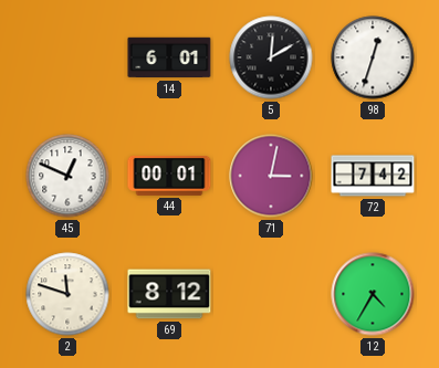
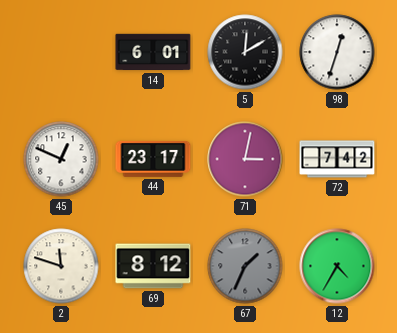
44: 00:01 -> 23:17 (153, 159)
67: none -> 1:34 (245, 266)
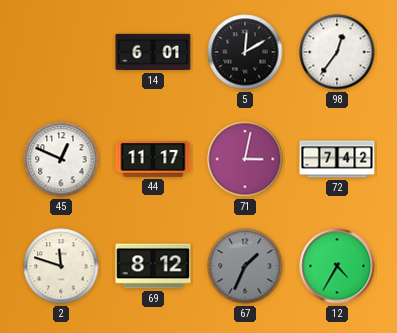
98: 12:33 -> 12:36 (337, 52)
44: 23:17 -> 11:17 (153, 159)
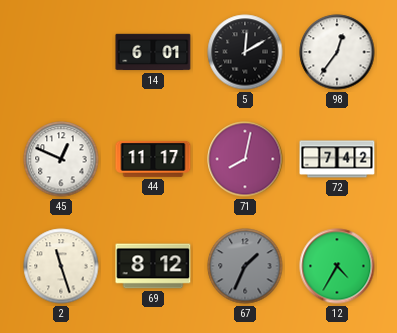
71: 3:02 -> 8:02 (245, 159)
2: 11:48 -> 11:27 (61, 266)
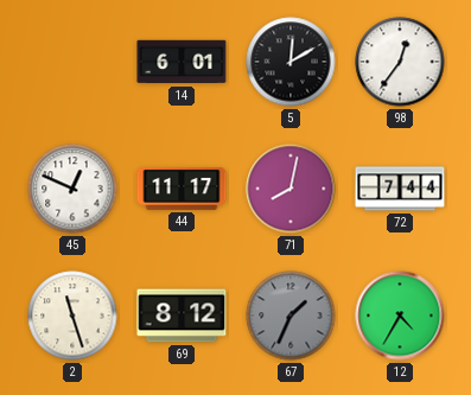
72: 7:42 -> 7:44 (400, 189)
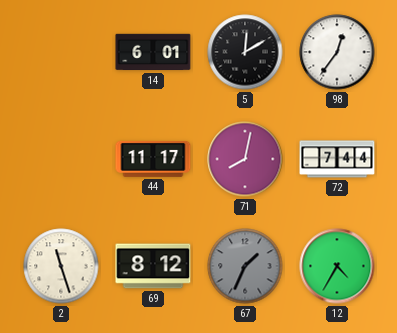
45: 12:49 -> none (72, 189)
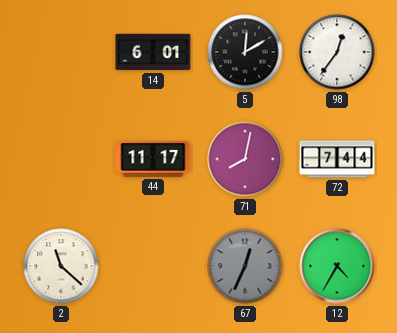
2: 11:27 -> 11:22 (61, 266)
69: 8:12 -> none (153, 266)
67: 1:34 -> 12:34 (245, 266)
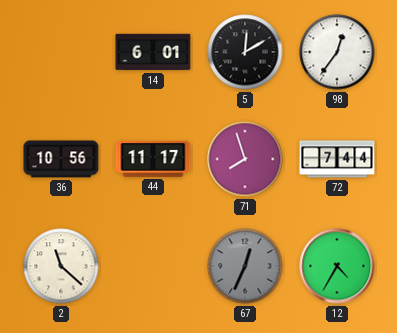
36: none -> 10:56 (61, 159)
71: 8:02 -> 7:57 (245, 159)
